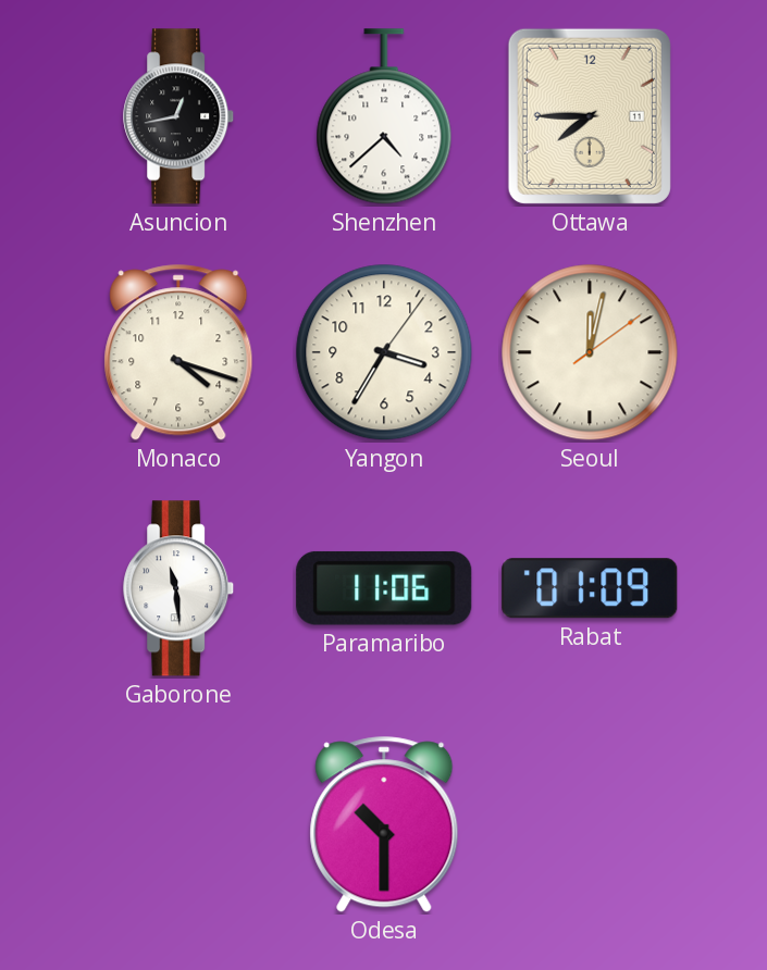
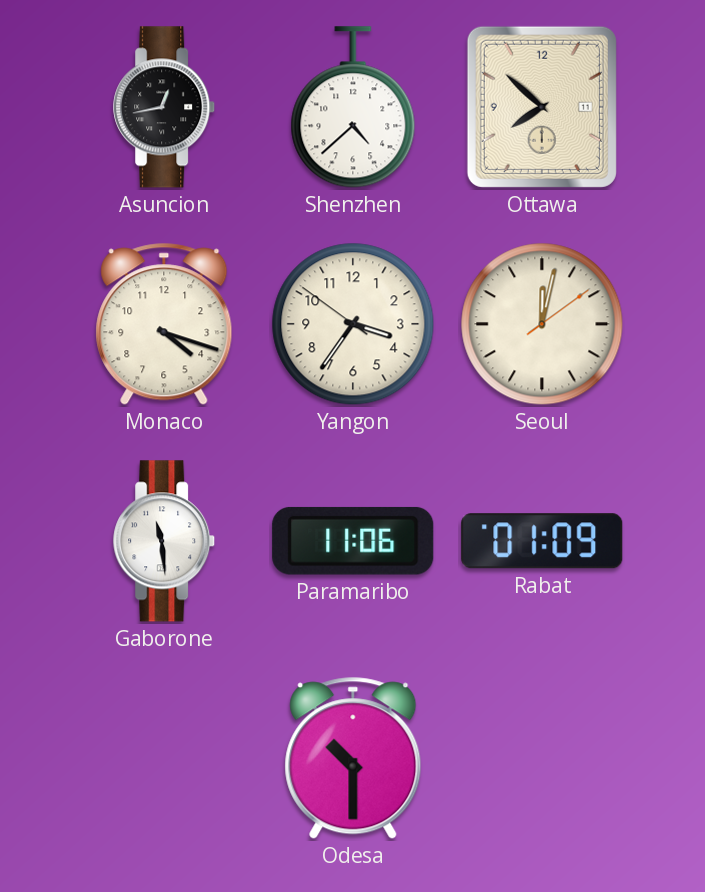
Ottawa: 7:45 -> 7:52 (542, 107)
Yangon: 3:35:06 -> 3:35:51 (353, 324)
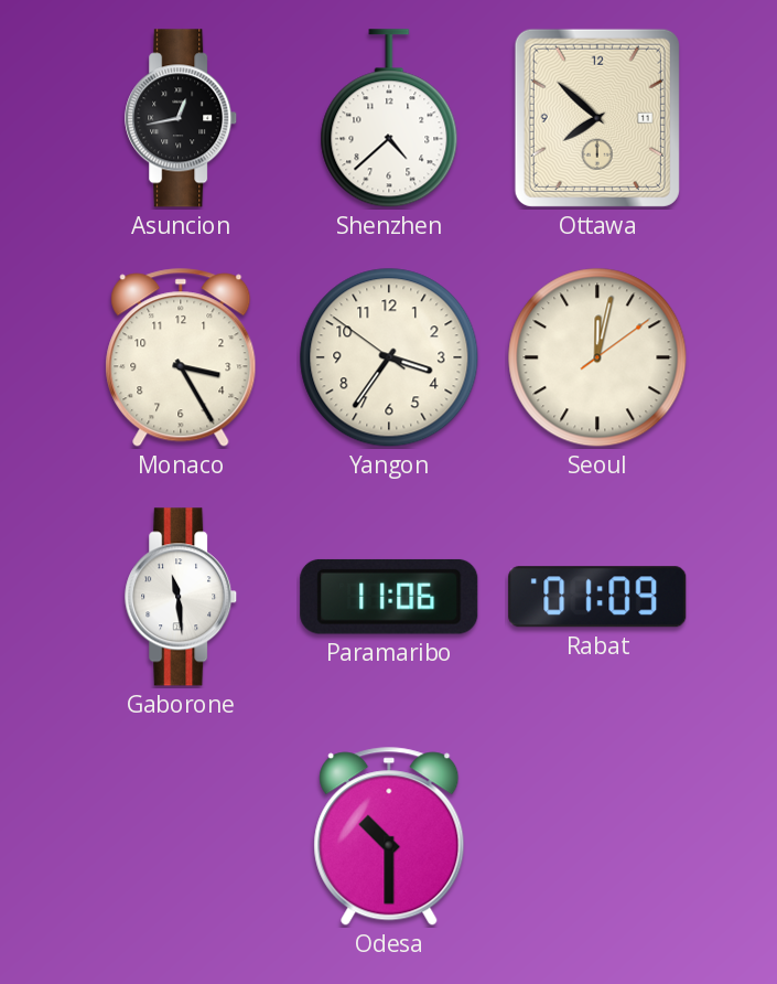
Monaco: 4:18 -> 3:25 (181, 357)
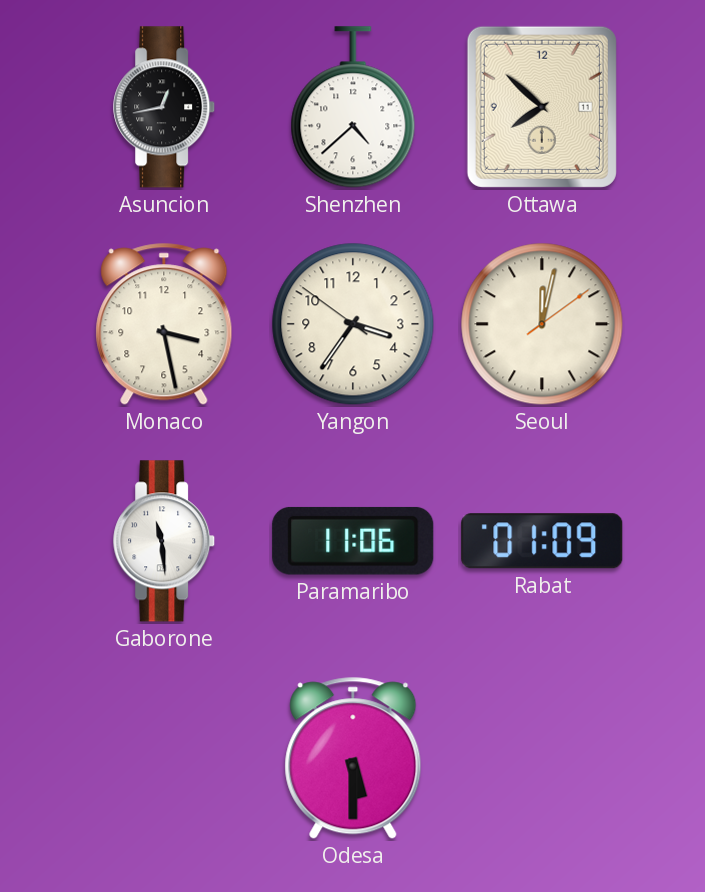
Monaco: 3:25 -> 3:28 (164, 324)
Odesa: 10:30 -> 5:30 (353, 758)
